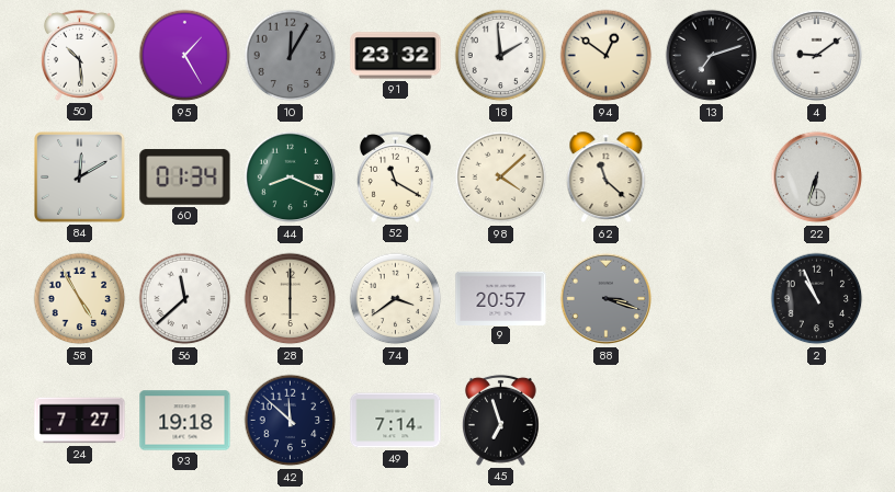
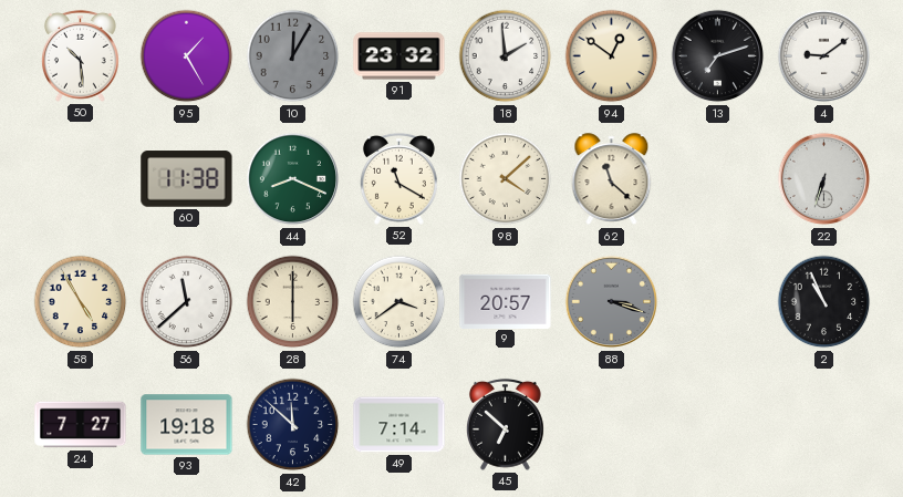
84: 12:10 -> none (80, 178)
60: 01:34 -> 11:38 (187, 179)
45: 6:57 -> 6:52 (505, 424)
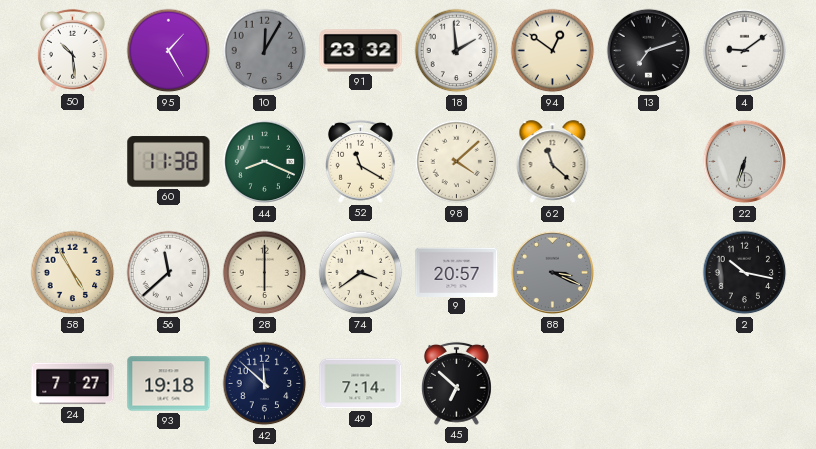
88: 3:18 -> 3:19 (553, 273)
2: 10:56 -> 10:17 (745, 273)
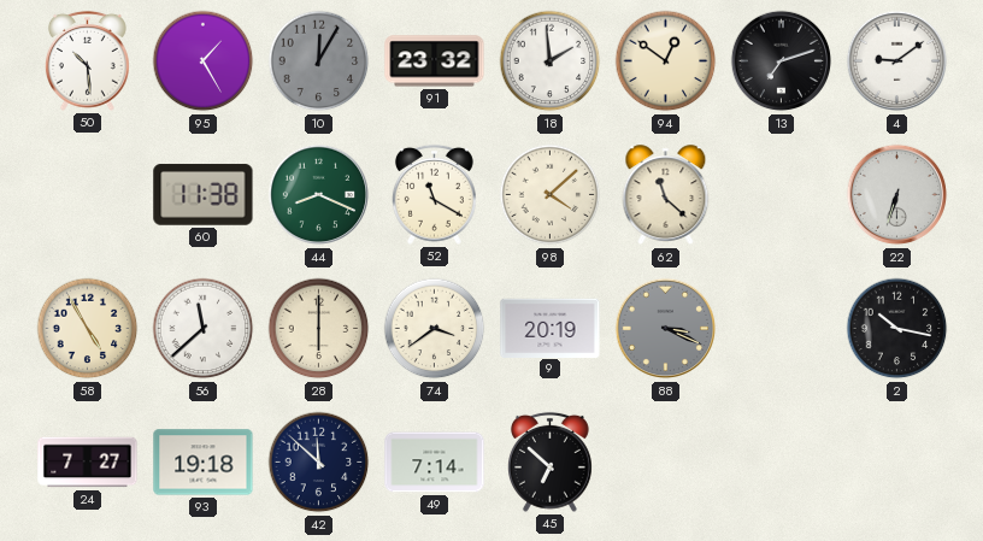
9: 20:57 -> 20:19 (551, 328)
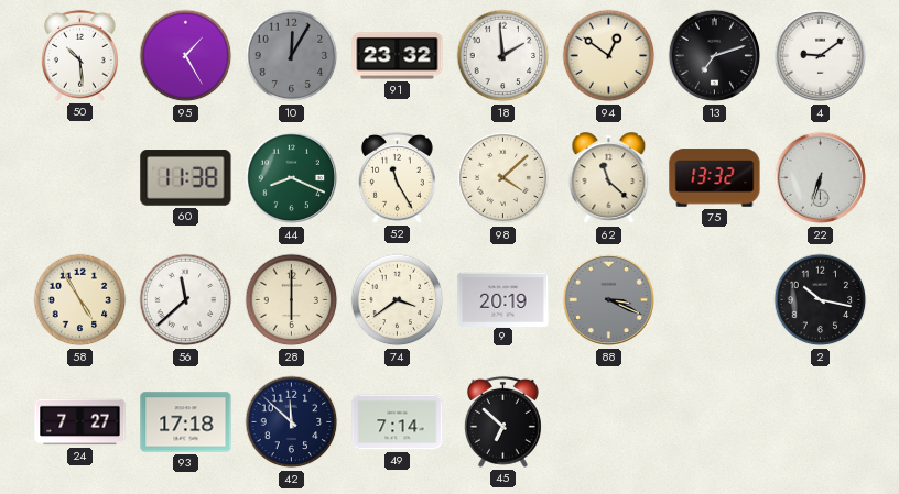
52: 11:20 -> 11:25 (397, 177)
75: none -> 13:32 (715, 178)
93: 19:18 -> 17:18 (186, 422)
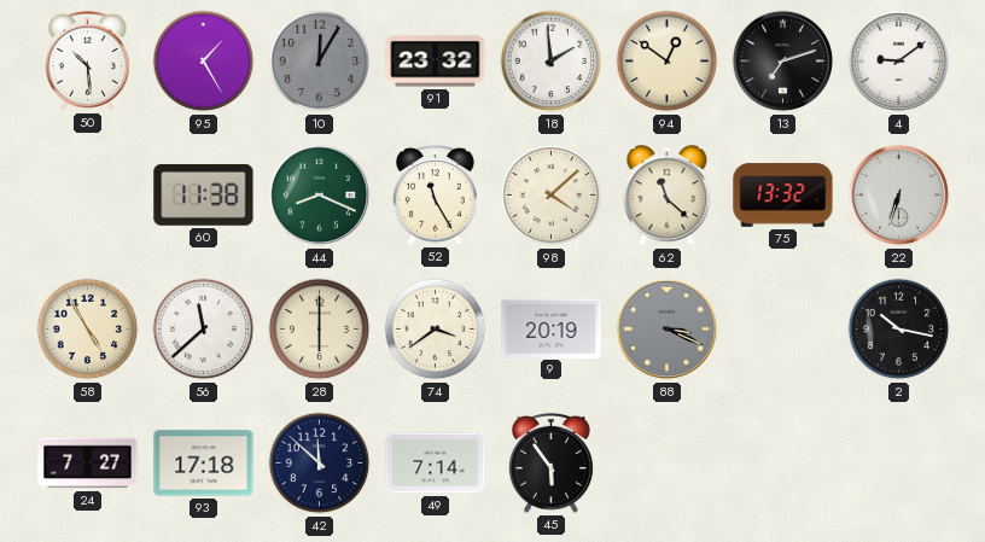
45: 6:52 -> 5:54 (550, 462)
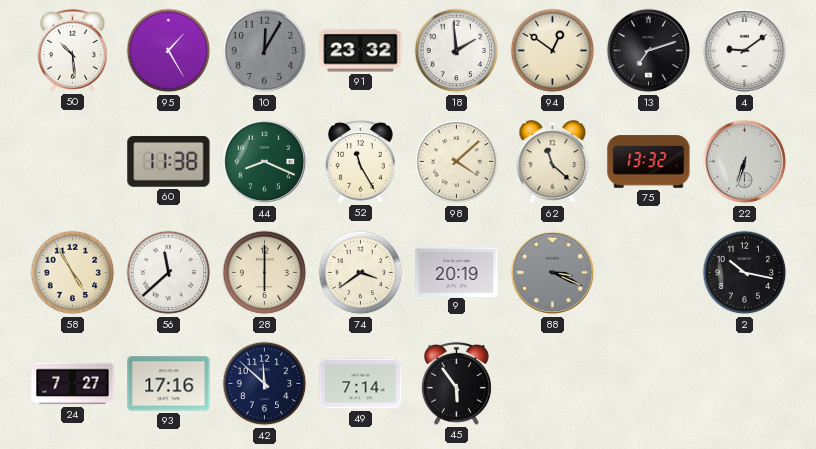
93: 17:18 -> 17:16 (169, 384)
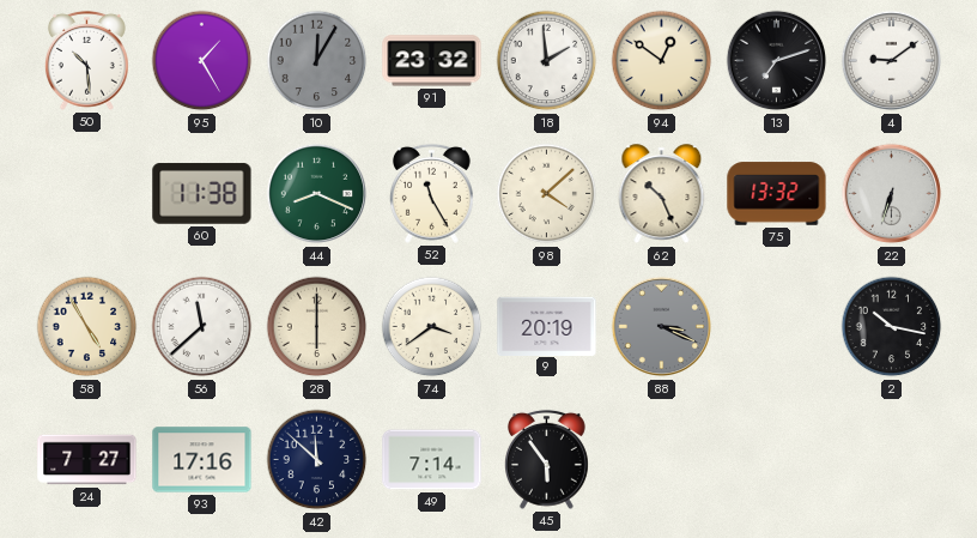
62: 11:22 -> 10:26 (662, 194)
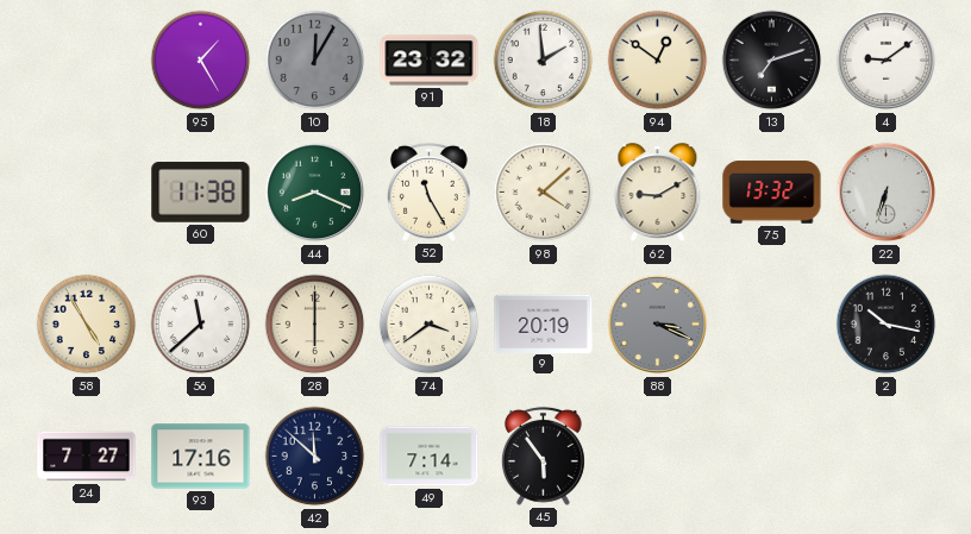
50: 10:29 -> none (86, 60)
62: 10:26 -> 9:10 (658, 193)
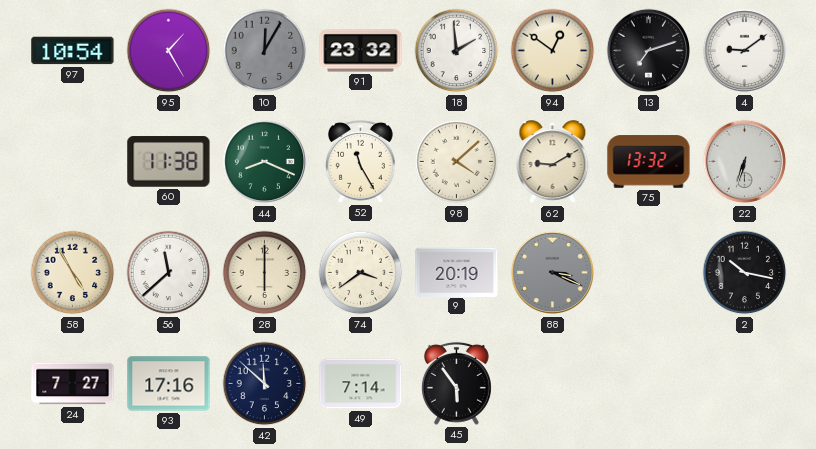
97: none -> 10:54 (73, 51)
